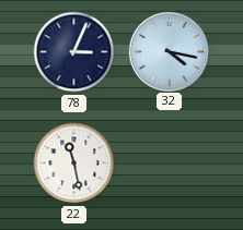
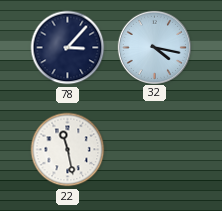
78: 3:04 -> 3:07 (68, 48)
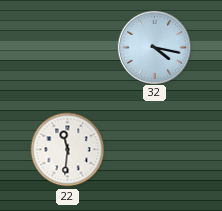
78: 3:07 -> none (68, 48)
22: 11:28 -> 11:31 (68, 150)
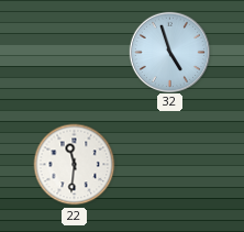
32: 4:17 -> 4:57 (169, 52)
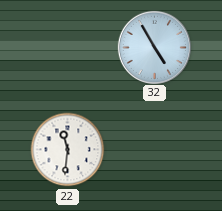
32: 4:57 -> 4:55 (154, 47)
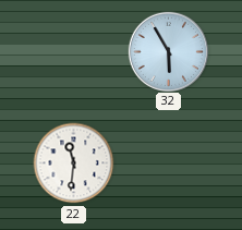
32: 4:55 -> 5:55 (168, 51)
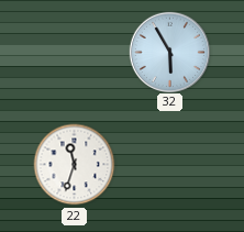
22: 11:31 -> 11:33 (75, 165)
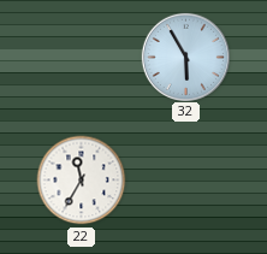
22: 11:33 -> 11:35 (82, 181)
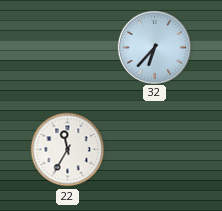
32: 5:55 -> 6:37 (154, 47)
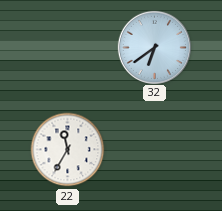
32: 6:37 -> 6:39 (154, 47)
